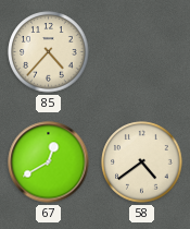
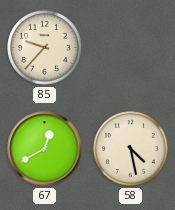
85: 4:37 -> 9:37 (45, 48)
58: 4:39 -> 4:28 (131, 149)
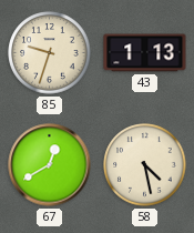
85: 9:37 -> 9:33 (50, 53)
43: none -> 1:13 (145, 53)
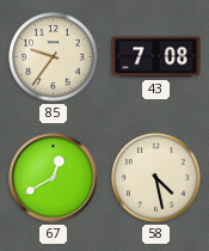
85: 9:33 -> 9:36 (54, 57)
43: 1:13 -> 7:08 (156, 57)
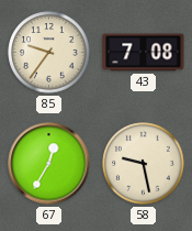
67: 12:40 -> 12:35 (49, 164)
58: 4:28 -> 9:28 (144, 164)
